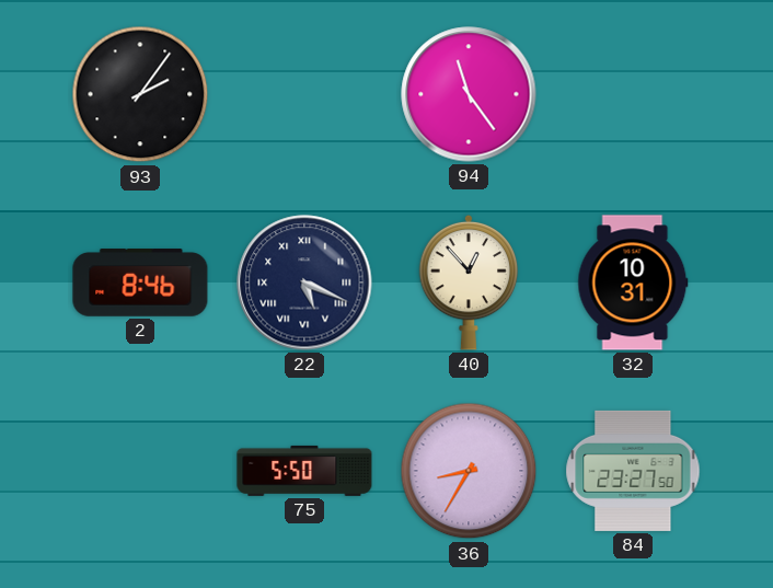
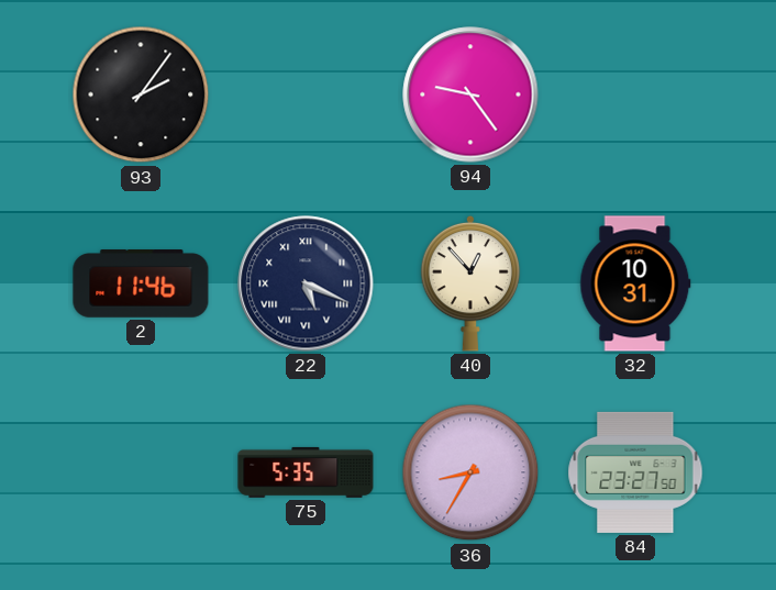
94: 11:24 -> 9:24 (470, 94)
2: 8:46 -> 11:46 (141, 283)
75: 5:50 -> 5:35 (306, 472)
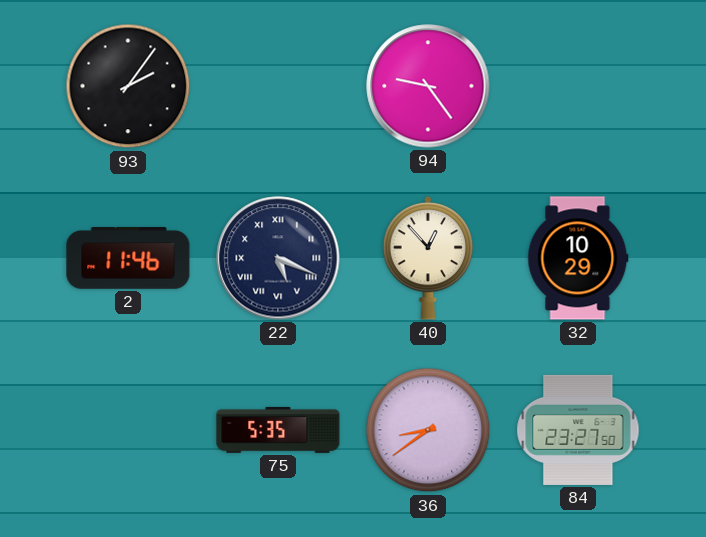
32: 10:31 -> 10:29 (578, 258)
36: 8:35 -> 8:39 (428, 430)
